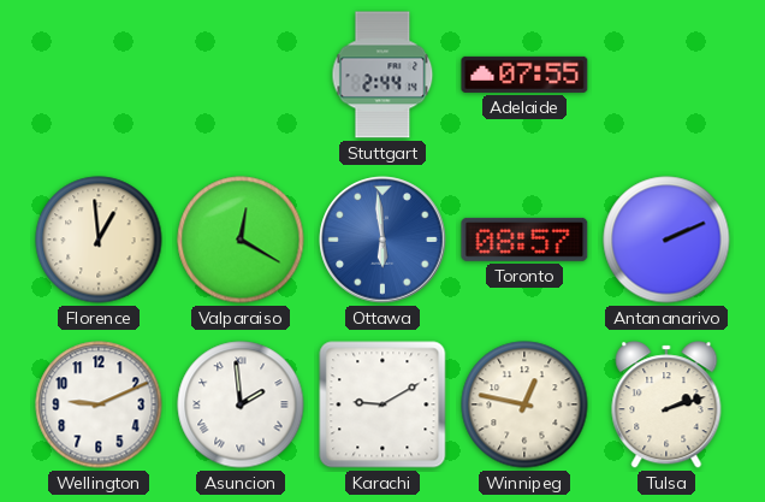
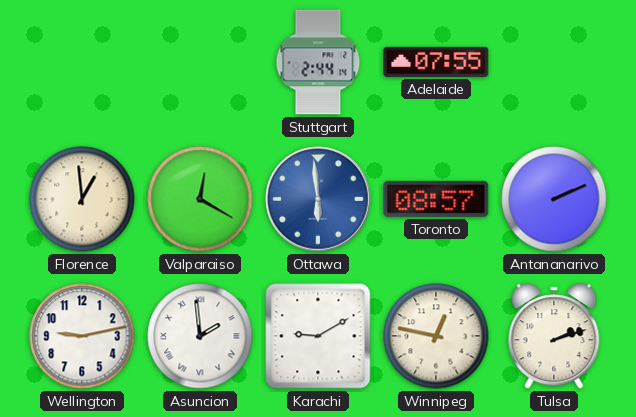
Wellington: 9:11 -> 9:13 (82, 336)
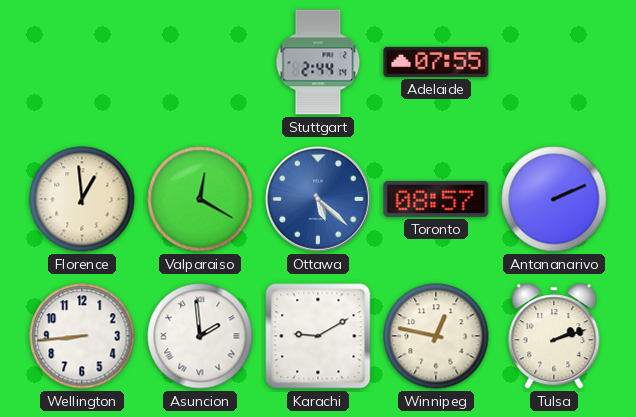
Ottawa: 5:59 -> 5:22 (318, 199)
Wellington: 9:13 -> 8:44 (82, 336)
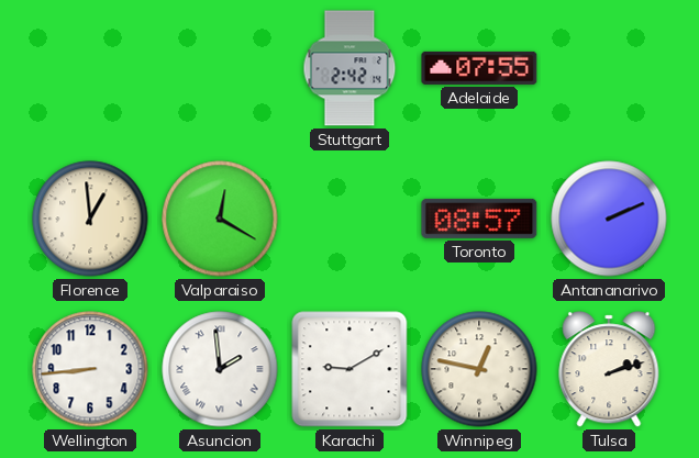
Stuttgart: 2:44 -> 2:42 (349, 68)
Ottawa: 5:22 -> none (318, 199)
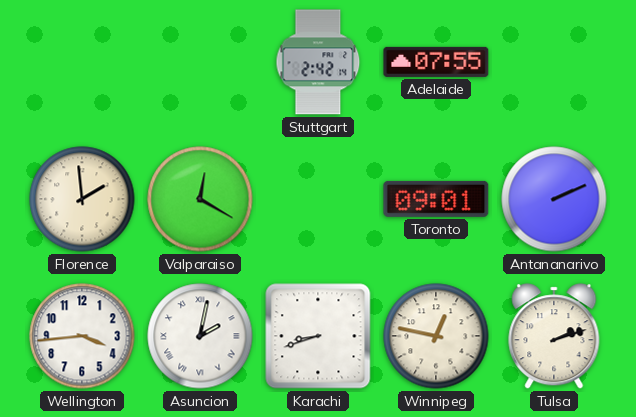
Florence: 12:59 -> 1:59 (82, 199)
Toronto: 08:57 -> 09:01 (436, 199)
Wellington: 8:44 -> 3:44 (82, 336)
Asuncion: 1:59 -> 2:02 (200, 336)
Karachi: 9:10 -> 8:42 (318, 336)
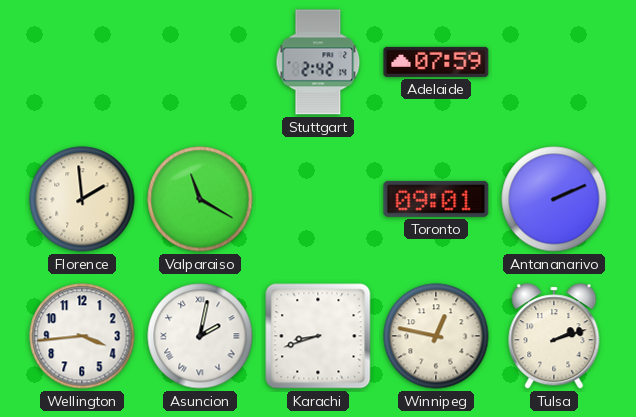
Adelaide: 07:55 -> 07:59 (436, 62)
Valparaiso: 12:20 -> 11:20 (200, 199)
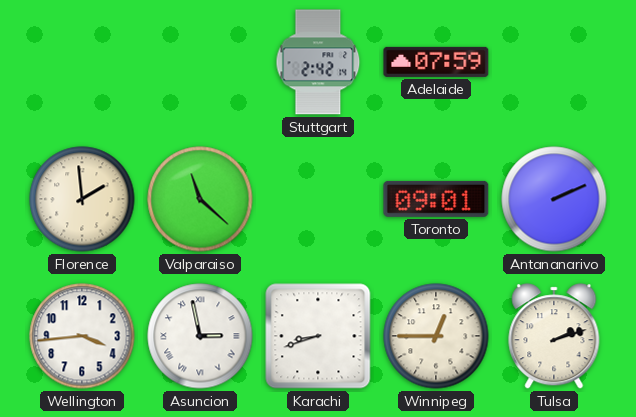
Valparaiso: 11:20 -> 11:22 (200, 199)
Asuncion: 2:02 -> 2:58 (200, 336)
Winnipeg: 12:47 -> 12:45 (436, 336)
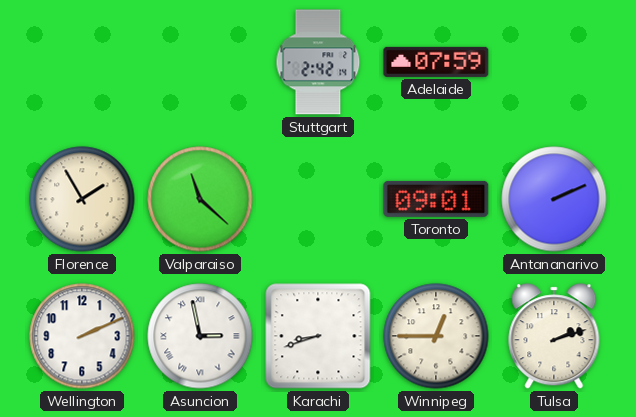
Florence: 1:59 -> 1:55 (82, 199)
Wellington: 3:44 -> 2:11 (82, 336)
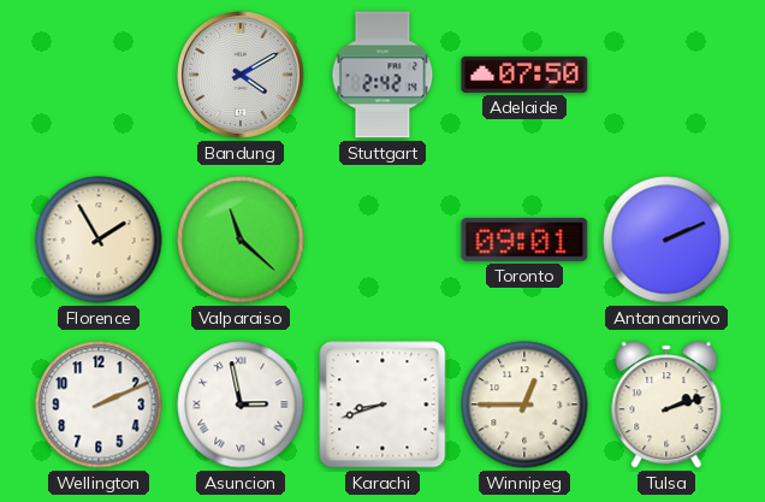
Bandung: none -> 4:10 (241, 75)
Adelaide: 07:59 -> 07:50 (524, 75)
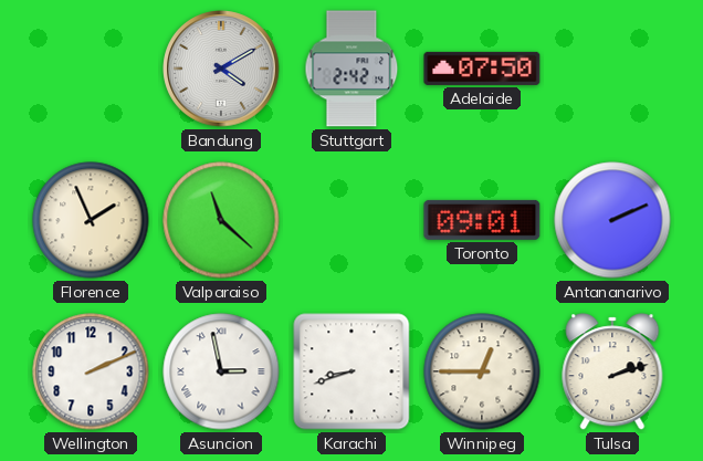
Florence: 1:55 -> 1:56 (91, 220)
